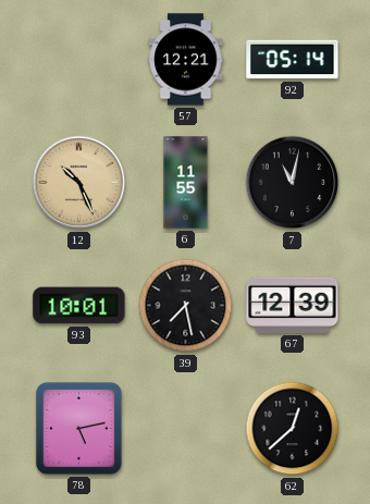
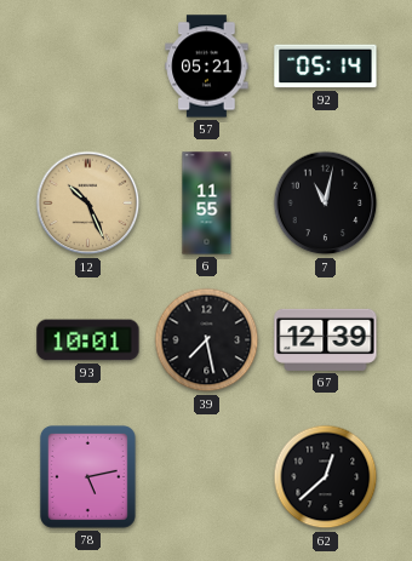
57: 12:21 -> 05:21 (207, 67)
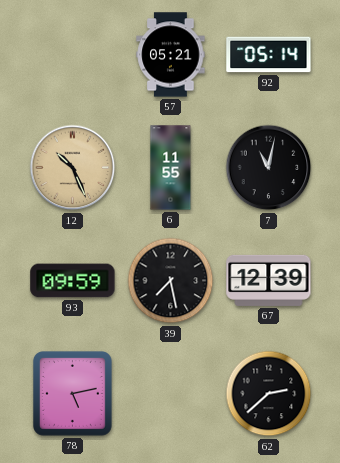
93: 10:01 -> 09:59 (73, 281)
62: 12:38 -> 2:38 (269, 394)
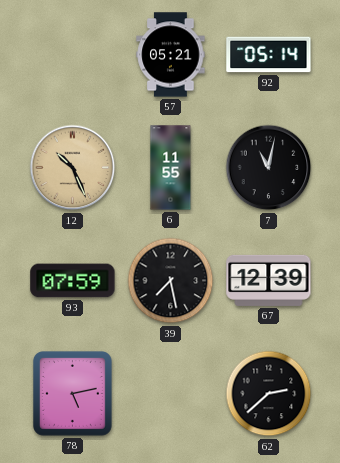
93: 09:59 -> 07:59 (73, 281)
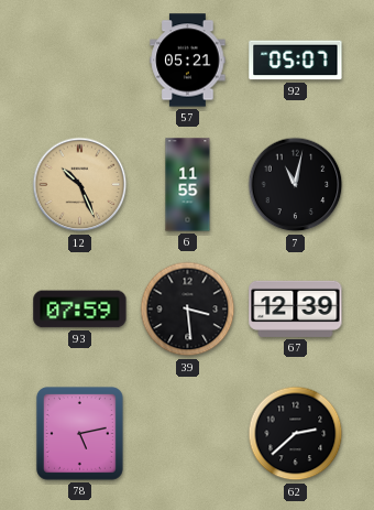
92: 05:14 -> 05:07 (296, 61)
39: 7:28 -> 3:29 (188, 310)
